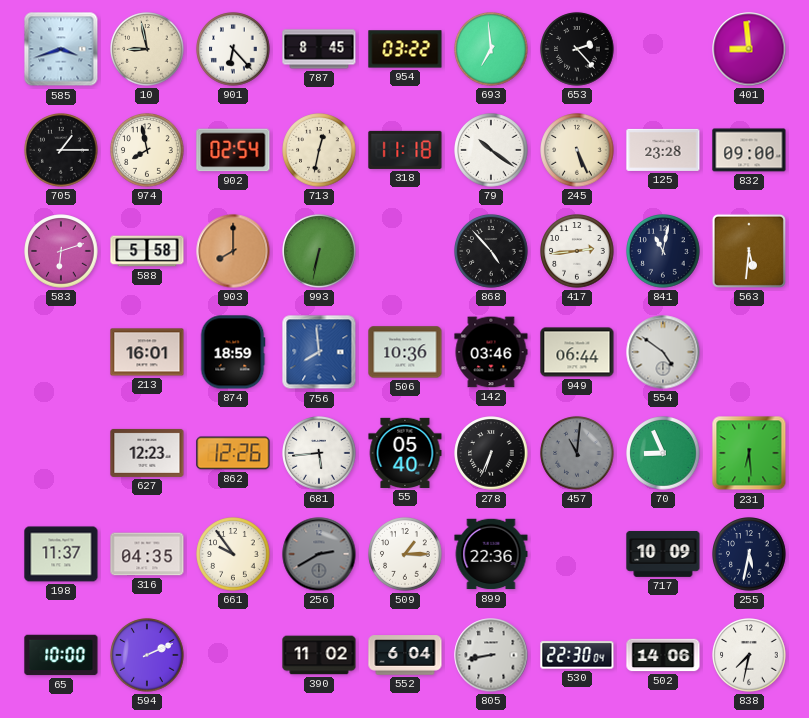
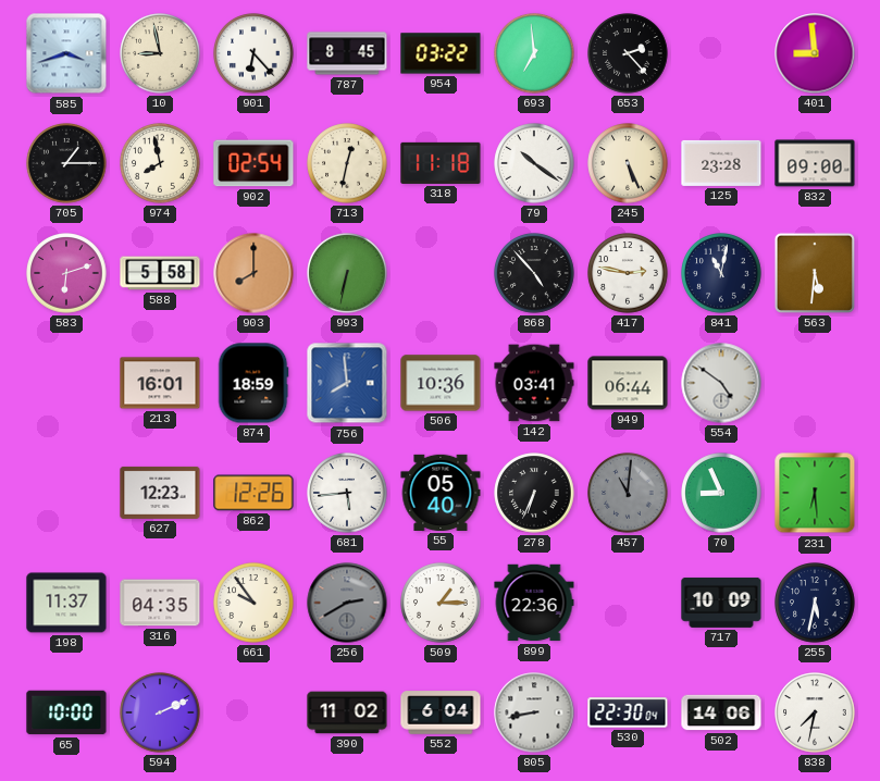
417: 2:44 -> 2:47 (628, 273)
142: 03:46 -> 03:41 (534, 383)
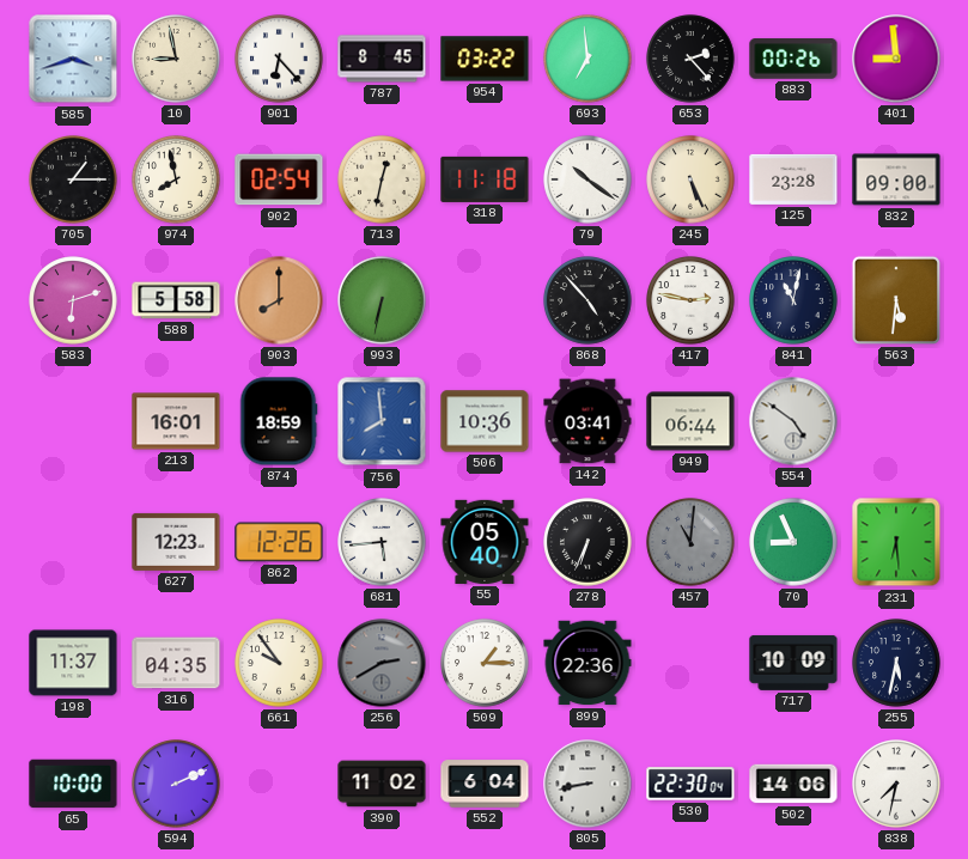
883: none -> 00:26 (793, 59)
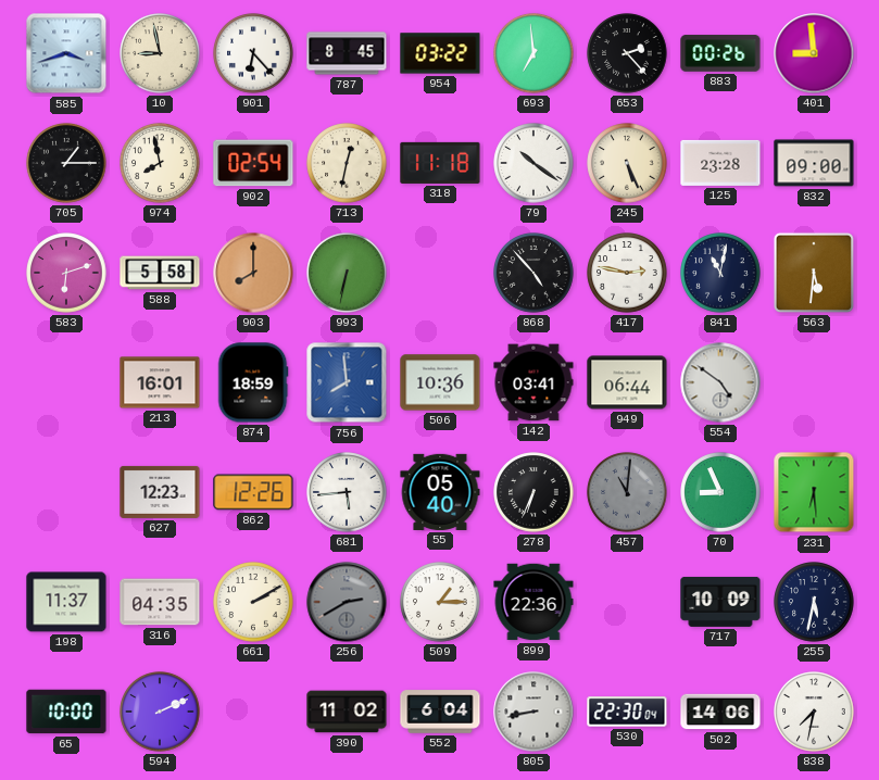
661: 9:54 -> 2:10 (253, 602)
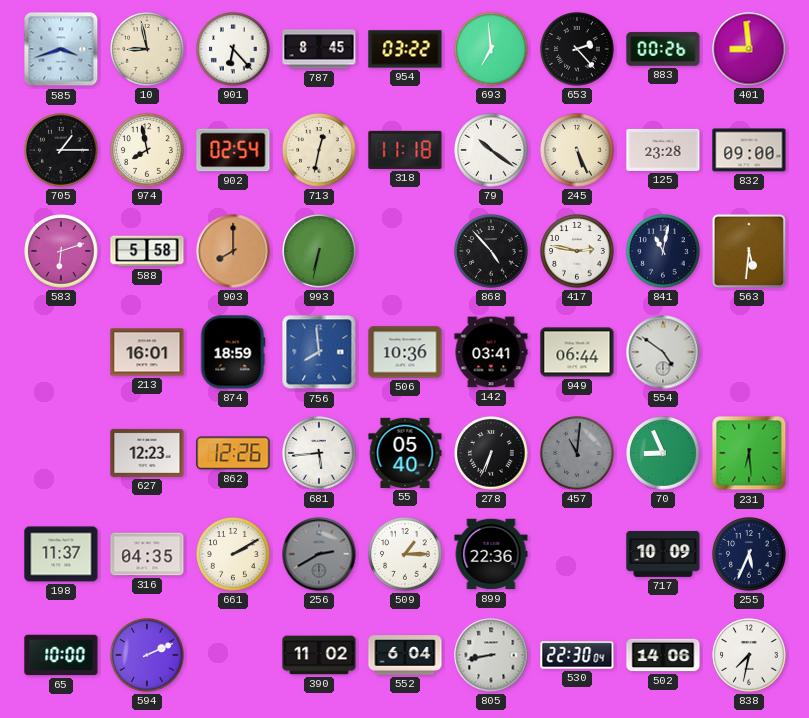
255: 5:32 -> 5:34 (749, 554)
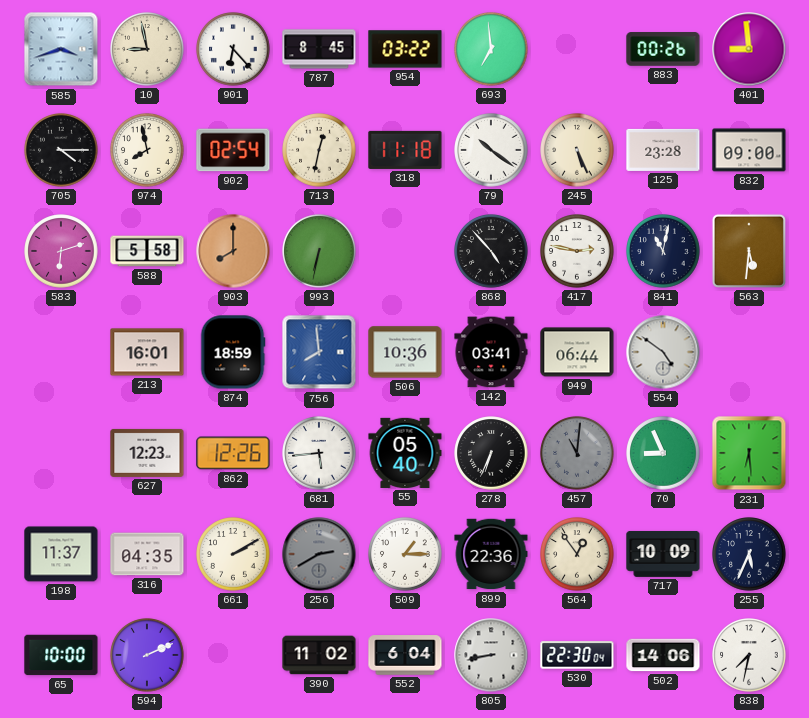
653: 2:23 -> none (577, 49)
705: 1:15 -> 4:15 (61, 150)
564: none -> 12:54 (577, 554)
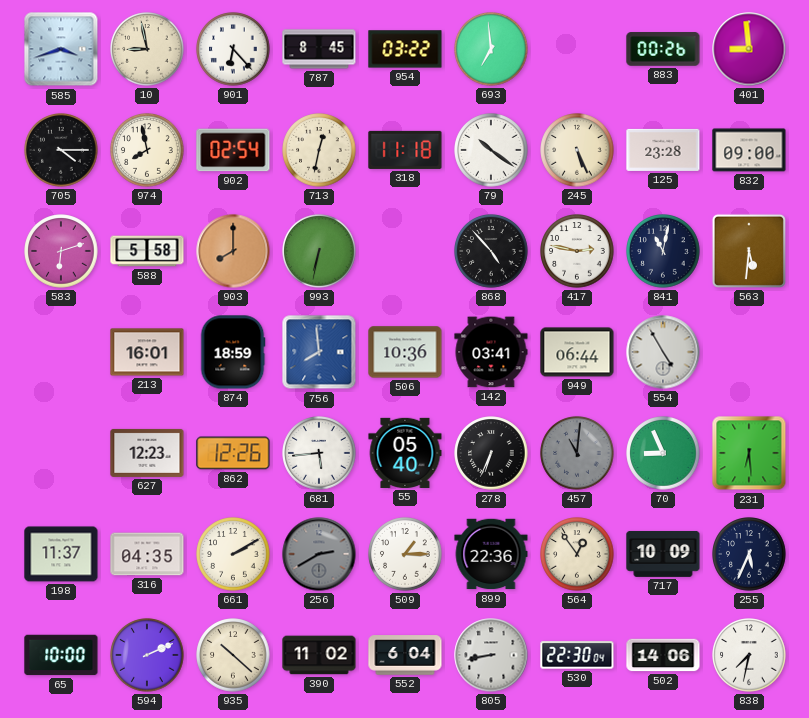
554: 4:51 -> 4:55 (663, 352)
935: none -> 10:22 (233, 655)
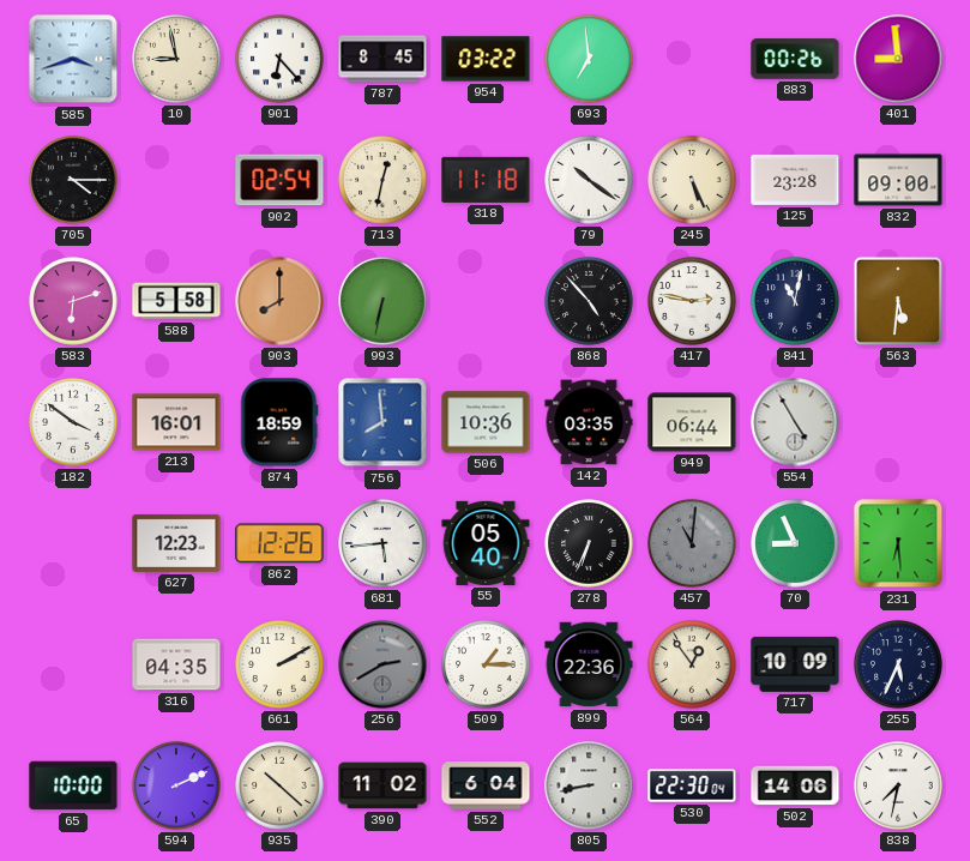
974: 7:58 -> none (147, 150)
182: none -> 3:51 (73, 422)
142: 03:41 -> 03:35 (589, 422)
198: 11:37 -> none (61, 554)
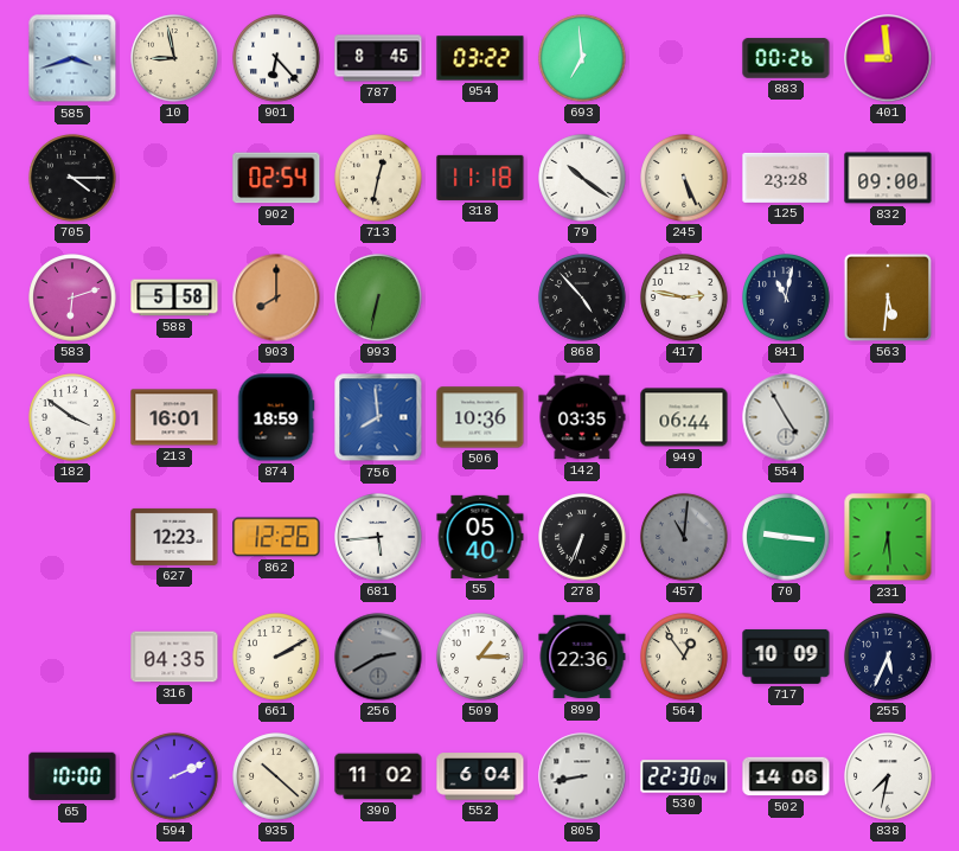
70: 8:56 -> 9:16 (786, 537)
